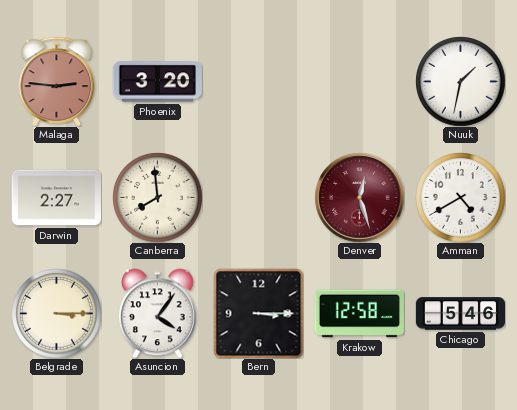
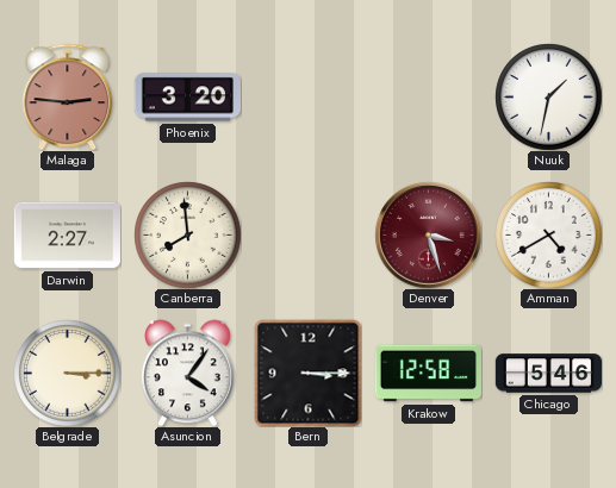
Denver: 12:27 -> 3:27 (428, 234)
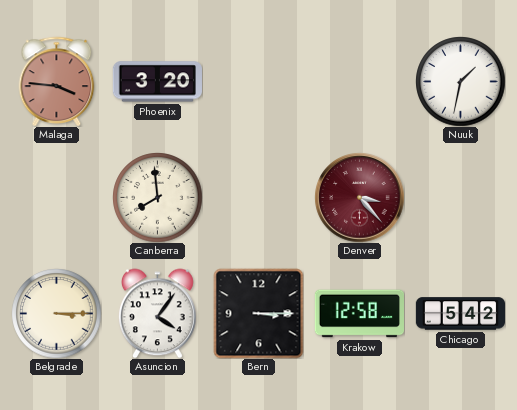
Malaga: 2:46 -> 3:46 (57, 81)
Darwin: 2:27 -> none (67, 236)
Denver: 3:27 -> 3:23 (359, 197)
Amman: 4:40 -> none (548, 234)
Chicago: 5:46 -> 5:42 (460, 314)
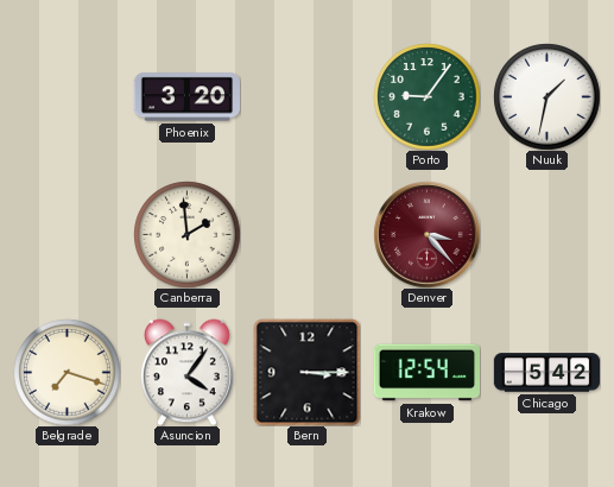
Malaga: 3:46 -> none (57, 81)
Porto: none -> 9:06 (426, 96)
Canberra: 7:59 -> 1:59 (186, 234)
Belgrade: 3:15 -> 7:18 (67, 372)
Krakow: 12:58 -> 12:54 (426, 373)
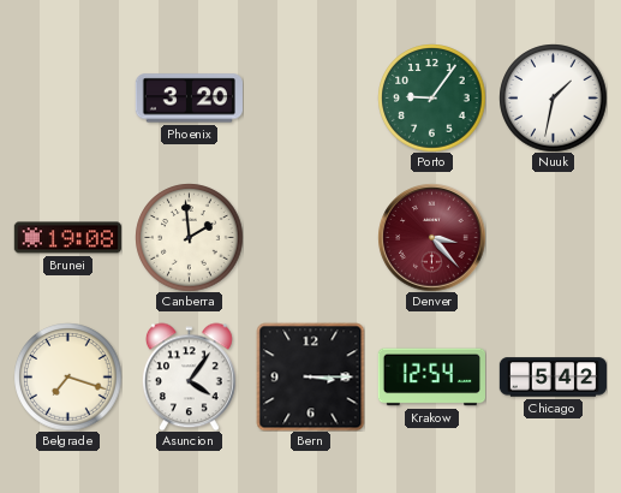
Brunei: none -> 19:08 (67, 238)
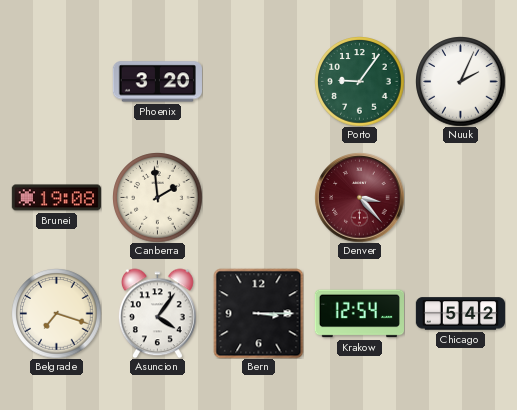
Nuuk: 1:32 -> 2:04 (460, 81)
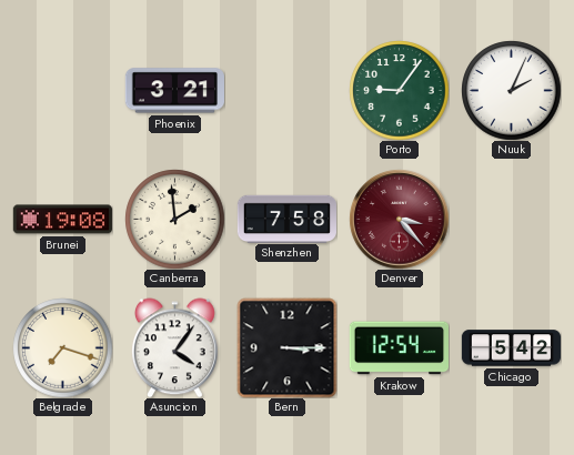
Phoenix: 3:20 -> 3:21 (174, 91)
Shenzhen: none -> 7:58 (286, 219)
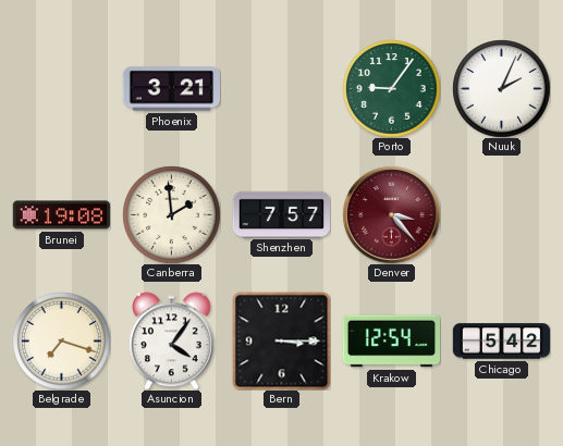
Shenzhen: 7:58 -> 7:57 (281, 214)
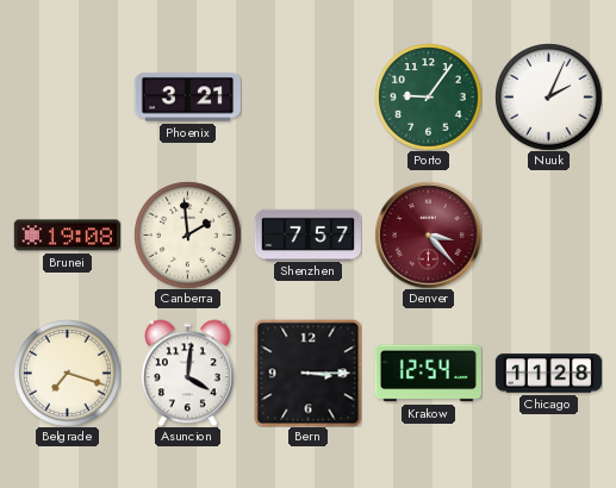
Asuncion: 4:06 -> 4:01 (187, 373)
Chicago: 5:42 -> 11:28 (548, 374)
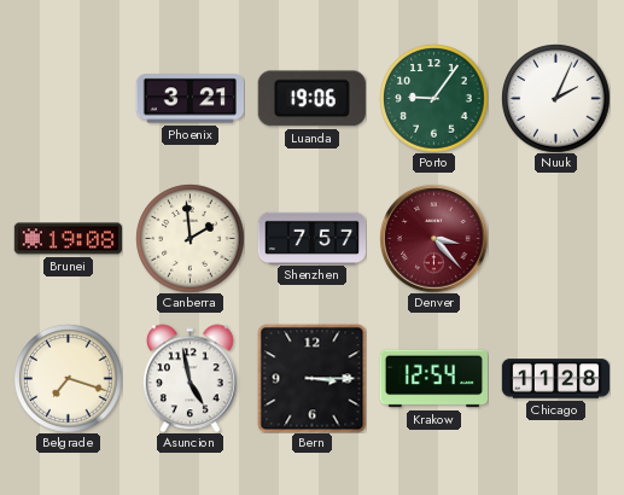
Luanda: none -> 19:06 (311, 99)
Asuncion: 4:01 -> 4:58 (189, 378)
